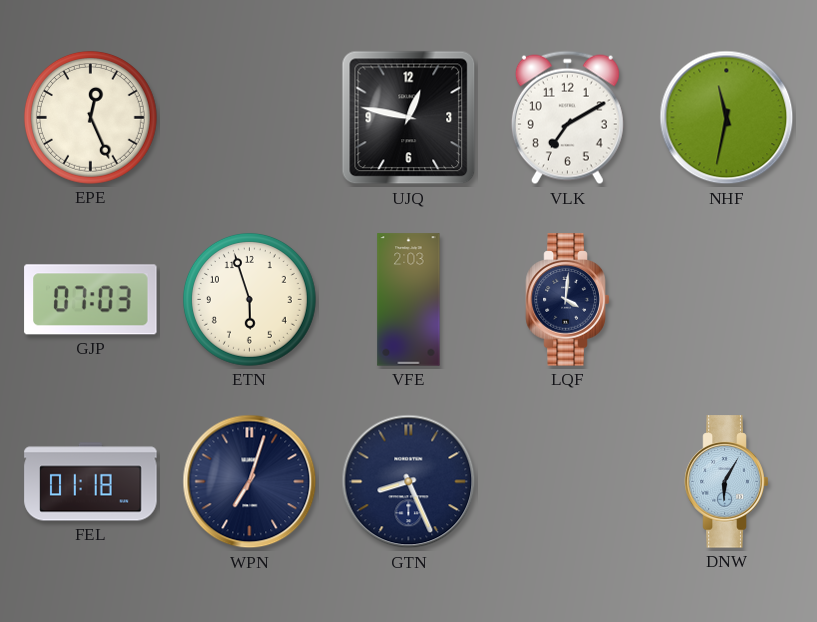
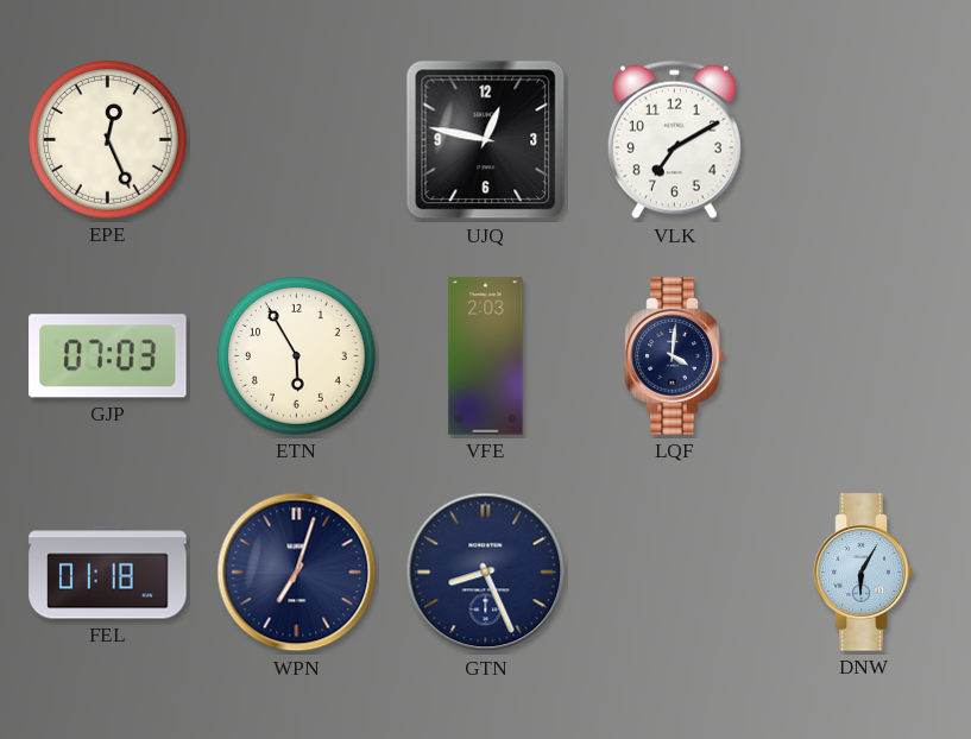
NHF: 11:32 -> none (727, 118)
ETN: 5:57 -> 5:55 (296, 355)
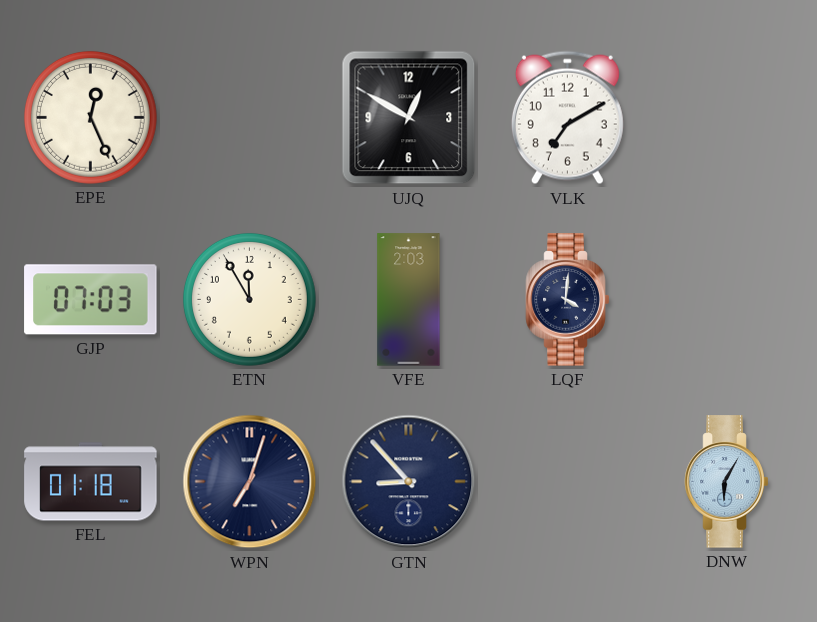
UJQ: 12:47 -> 12:50 (409, 118)
ETN: 5:55 -> 11:55 (249, 299)
GTN: 8:26 -> 8:53 (409, 482)
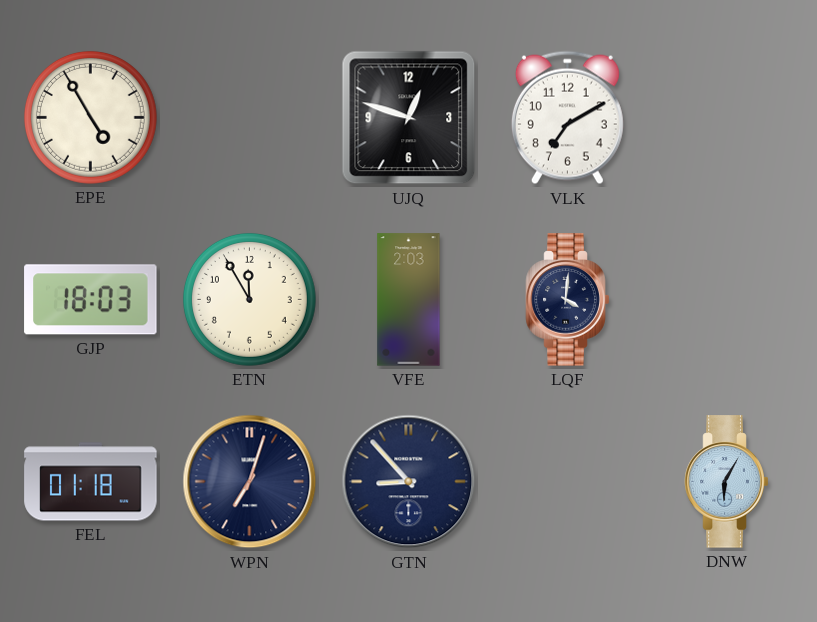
EPE: 12:26 -> 4:55 (90, 117)
UJQ: 12:50 -> 12:48 (409, 118)
GJP: 07:03 -> 18:03 (91, 300)
